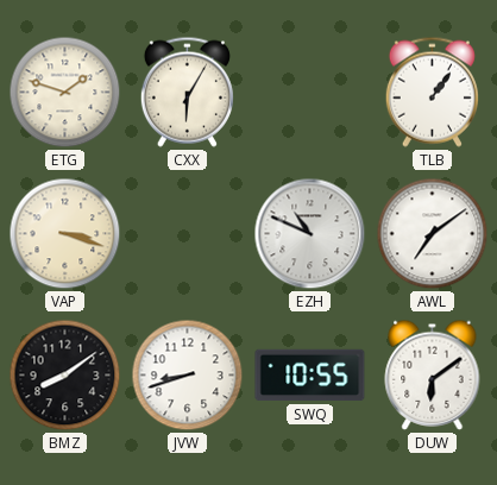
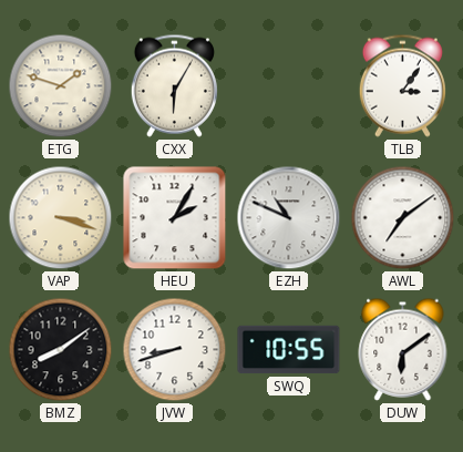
TLB: 1:06 -> 3:06 (402, 85)
HEU: none -> 2:05 (175, 218)
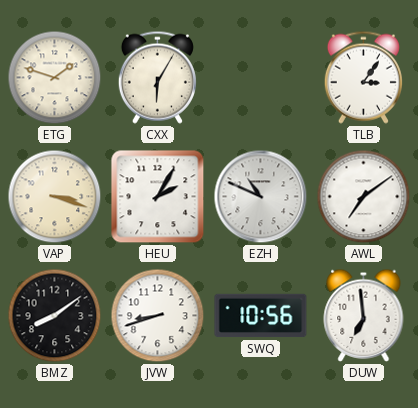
SWQ: 10:55 -> 10:56 (261, 316)
DUW: 6:09 -> 6:59 (364, 315)
